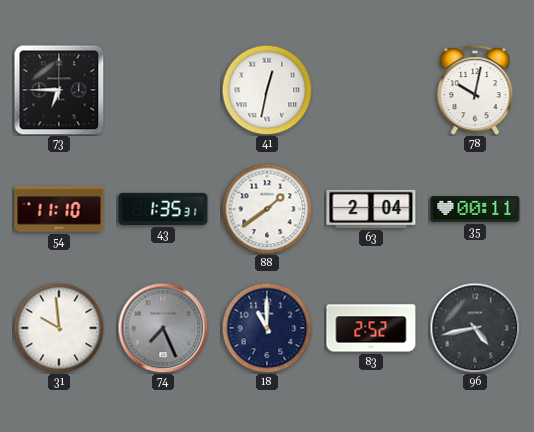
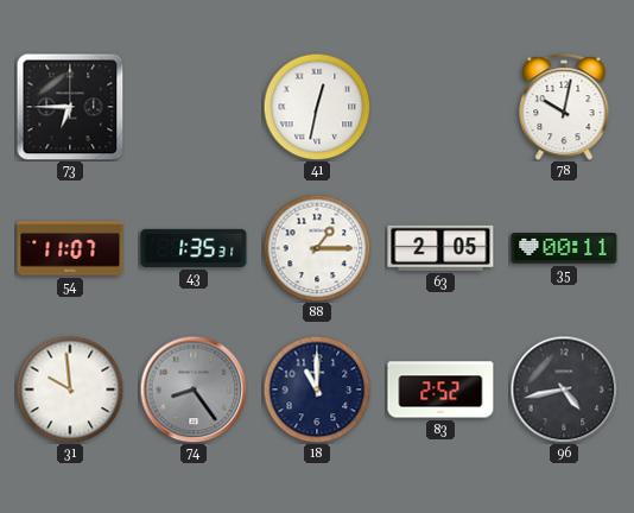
54: 11:10 -> 11:07 (70, 248)
88: 1:39 -> 1:15 (317, 248)
63: 2:04 -> 2:05 (440, 248)
74: 7:26 -> 8:24 (194, 389)
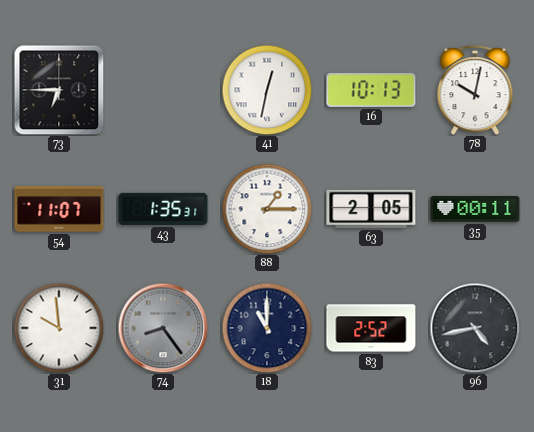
16: none -> 10:13 (371, 90)
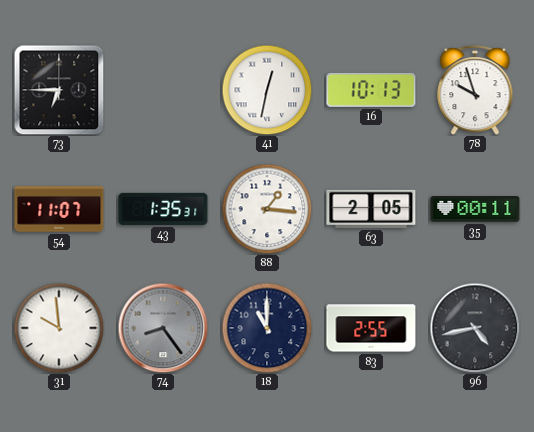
78: 10:02 -> 9:57 (475, 90)
88: 1:15 -> 1:16 (267, 209)
83: 2:52 -> 2:55 (371, 328)
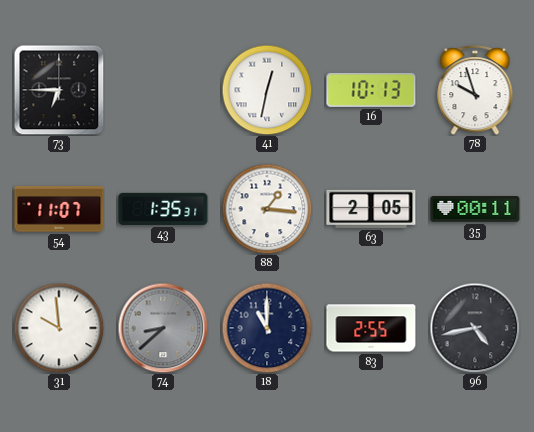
74: 8:24 -> 8:38 (163, 328)
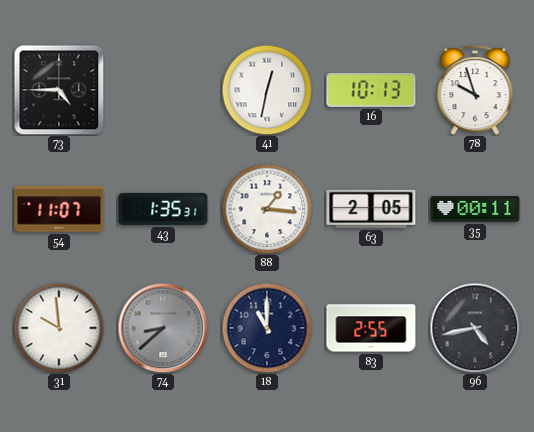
73: 6:45 -> 4:45 (59, 90)
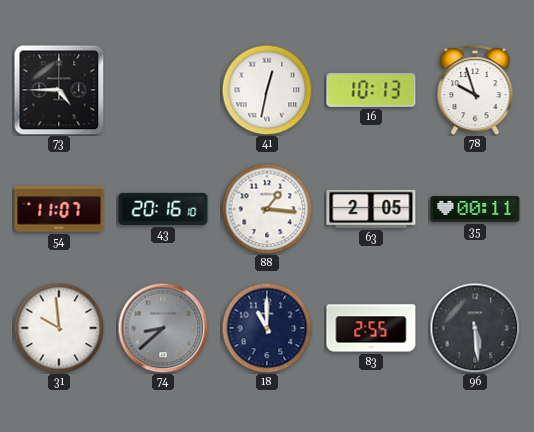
43: 1:35 -> 20:16 (163, 209)
96: 4:43 -> 5:29 (475, 328)
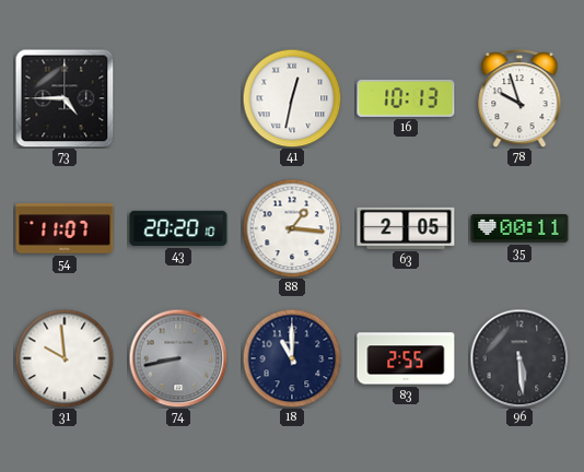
43: 20:16 -> 20:20 (178, 228)
74: 8:38 -> 8:43 (178, 358)
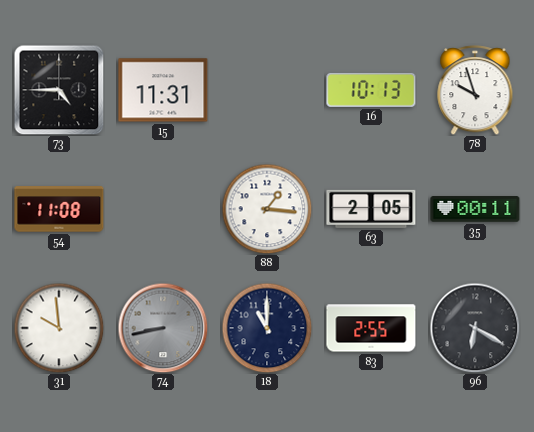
15: none -> 11:31 (163, 90)
41: 12:32 -> none (292, 98)
54: 11:07 -> 11:08 (59, 209)
43: 20:20 -> none (178, 228)
96: 5:29 -> 6:20 (475, 328)
